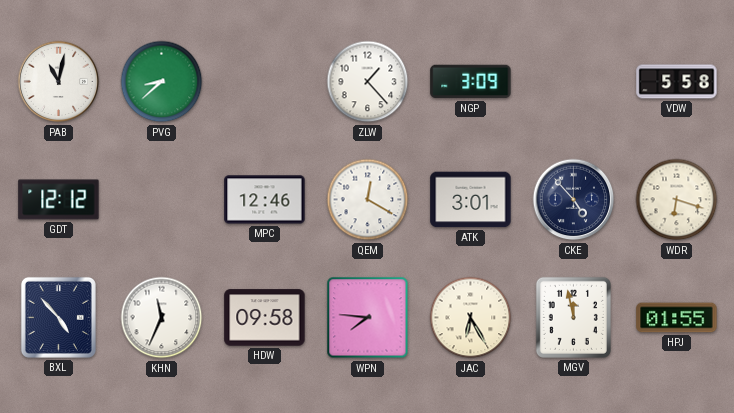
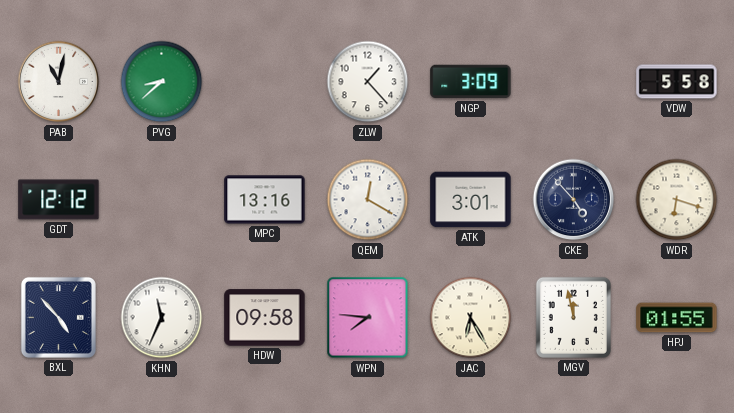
MPC: 12:46 -> 13:16 (265, 200)
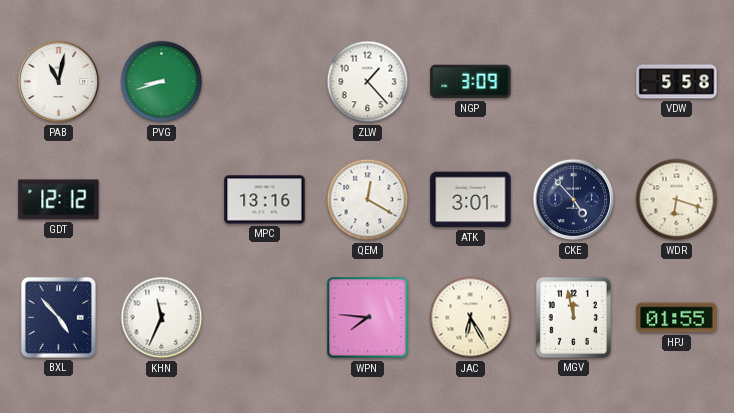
PVG: 8:38 -> 8:42 (162, 82)
HDW: 09:58 -> none (265, 318)
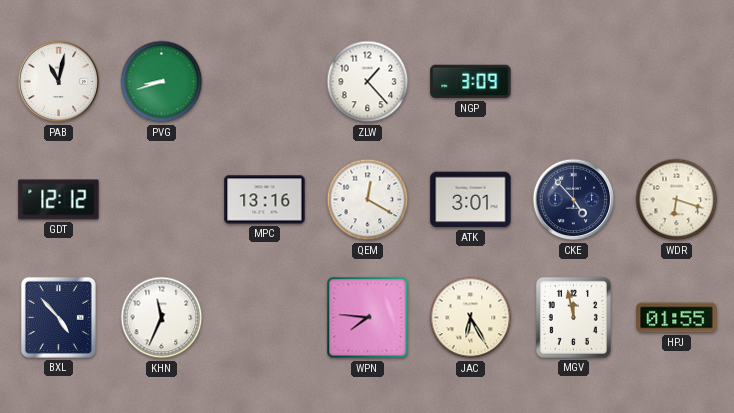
VDW: 5:58 -> none (677, 82)
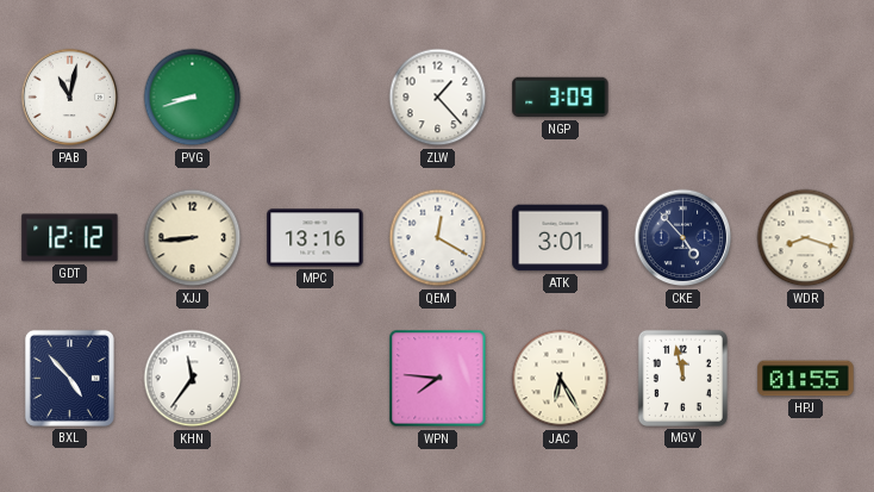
XJJ: none -> 8:44 (193, 238)
WDR: 6:18 -> 8:18 (806, 238)
KHN: 11:34 -> 11:36 (193, 379)
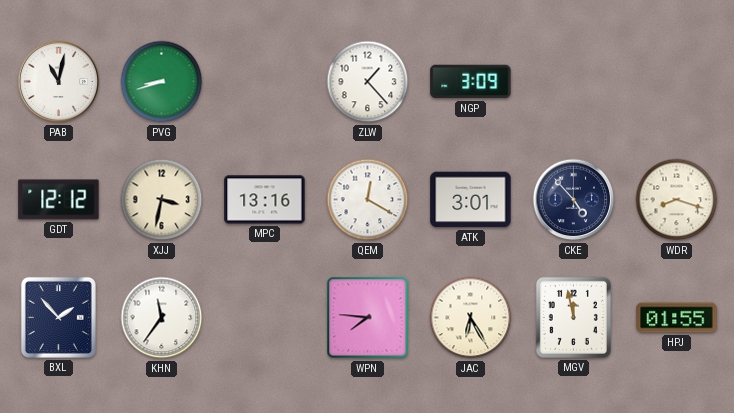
XJJ: 8:44 -> 3:32 (162, 200)
BXL: 4:53 -> 1:53 (58, 317)
